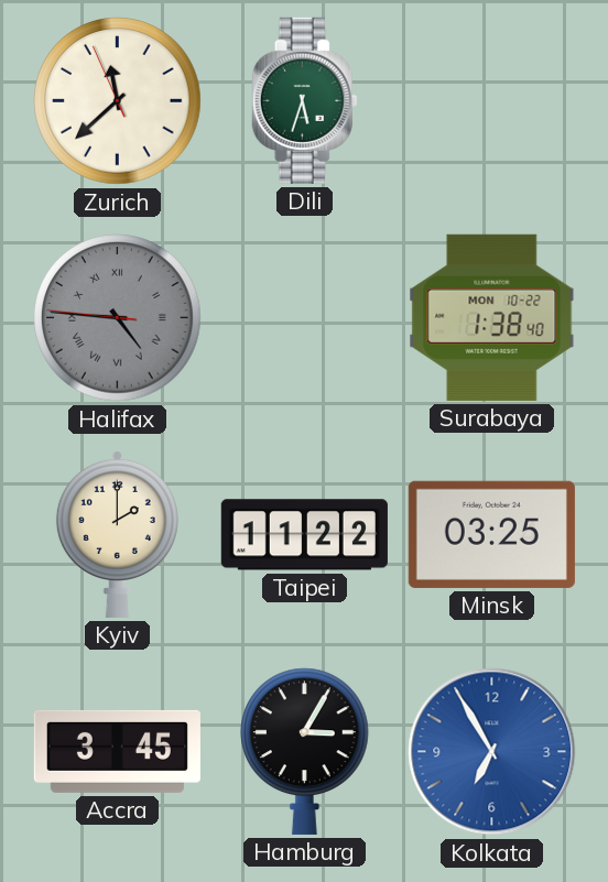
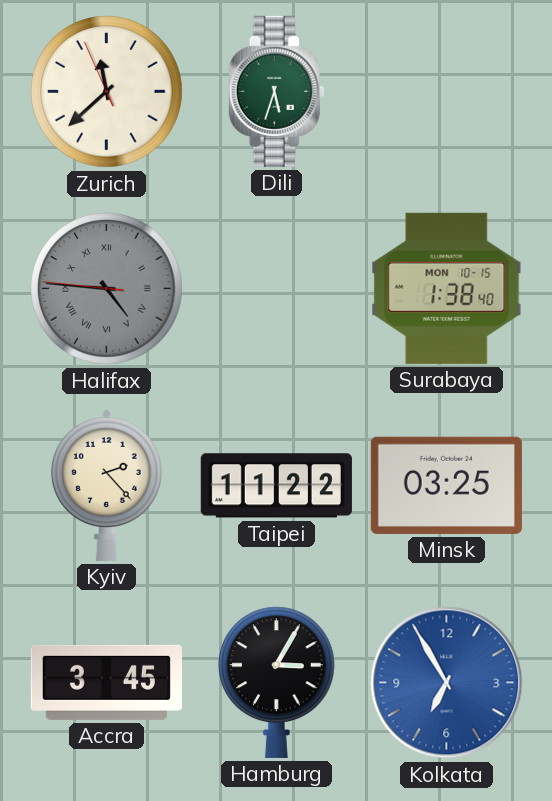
Surabaya date: MON 10-22 -> MON 10-15 (447, 288)
Kyiv: 2:00 -> 2:23 (106, 485)
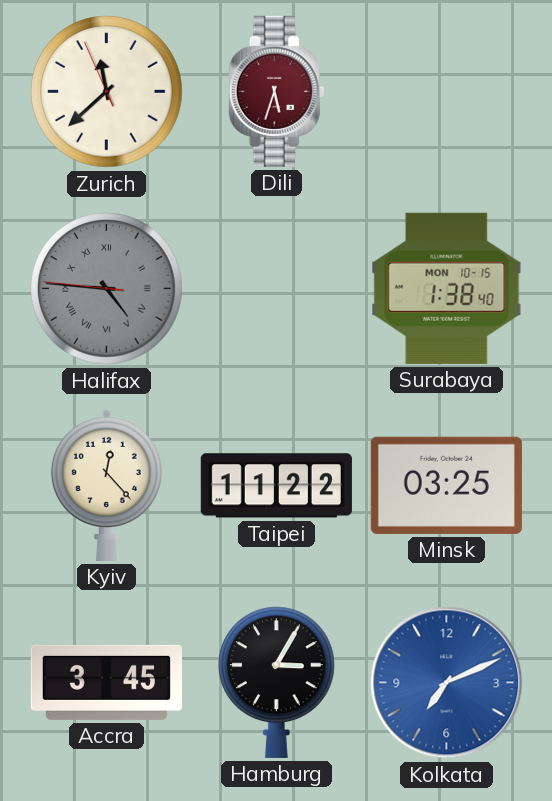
Dili dial: green -> burgundy (277, 91)
Kyiv: 2:23 -> 12:23 (106, 485)
Kolkata: 6:55 -> 7:11 (447, 683)
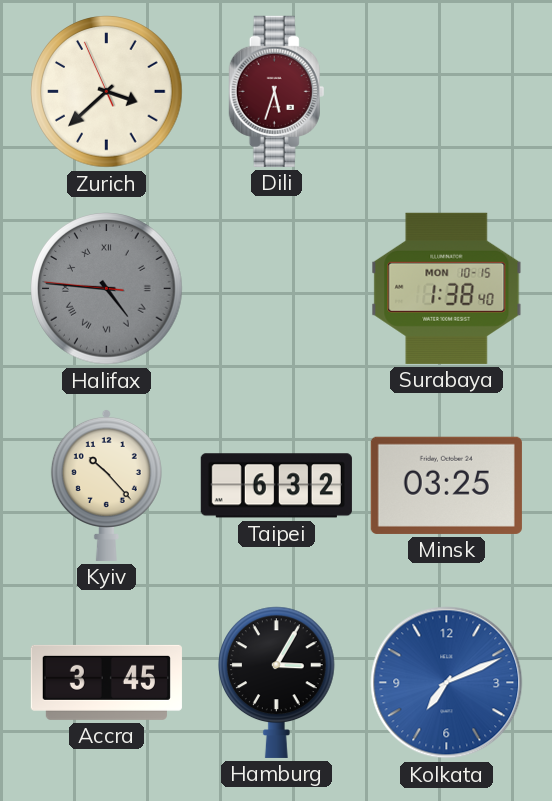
Zurich: 11:37 -> 3:37 (107, 92)
Kyiv: 12:23 -> 10:23 (106, 485)
Taipei: 11:22 -> 6:32 (276, 486)
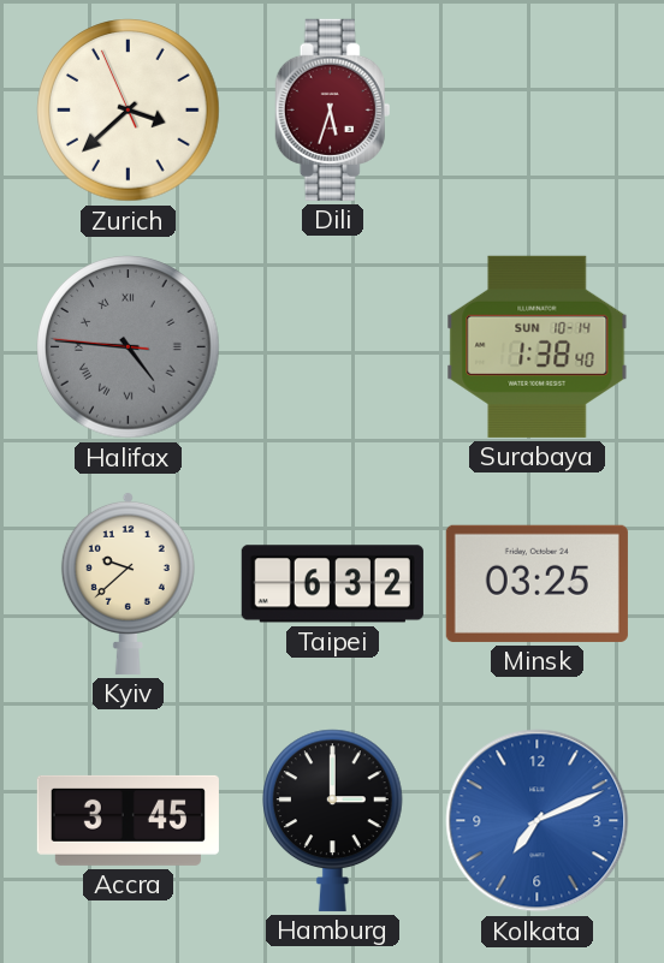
Surabaya date: MON 10-15 -> SUN 10-14 (538, 346)
Kyiv: 10:23 -> 9:38 (128, 583)
Hamburg: 3:05 -> 3:00 (333, 820)
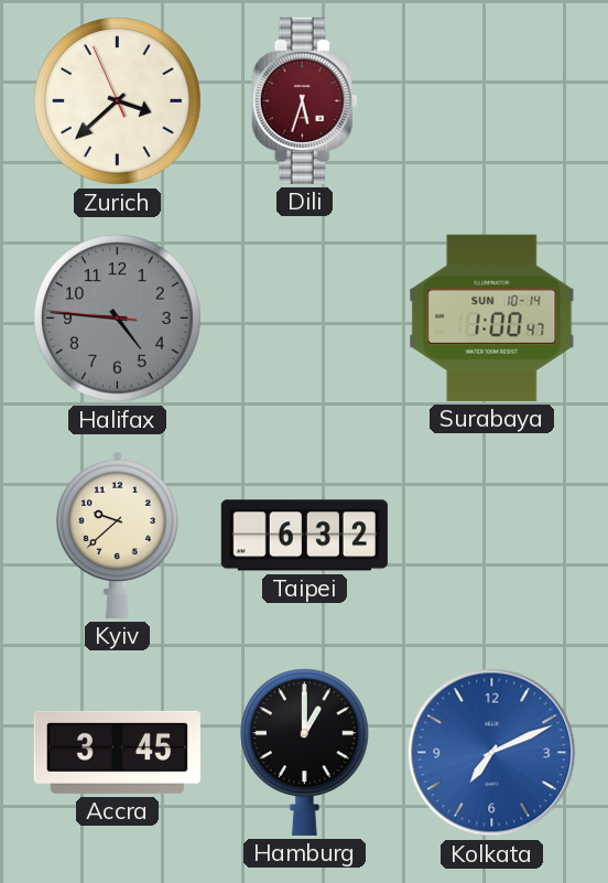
Halifax numerals: Roman -> Arabic (118, 319)
Surabaya: 1:38 -> 1:00 (492, 317)
Minsk: 03:25 -> none (536, 583)
Hamburg: 3:00 -> 1:00 (305, 752)
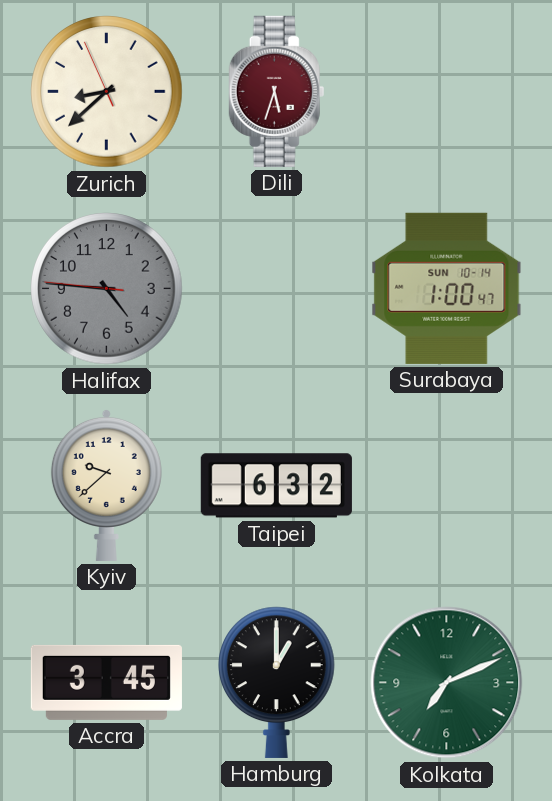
Zurich: 3:37 -> 8:37 (107, 92)
Kolkata dial: blue -> green (447, 683)
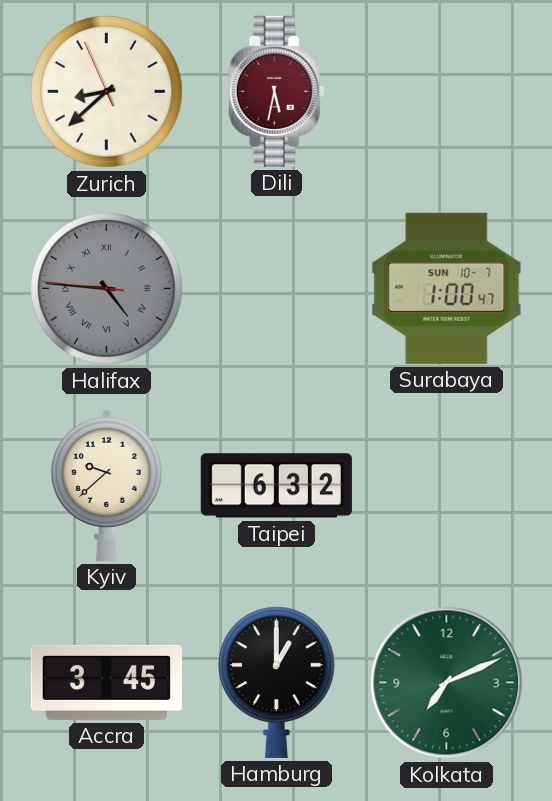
Dili: 5:33 -> 5:32 (277, 91)
Halifax numerals: Arabic -> Roman (107, 289)
Surabaya date: SUN 10-14 -> SUN 10-7 (447, 288)
